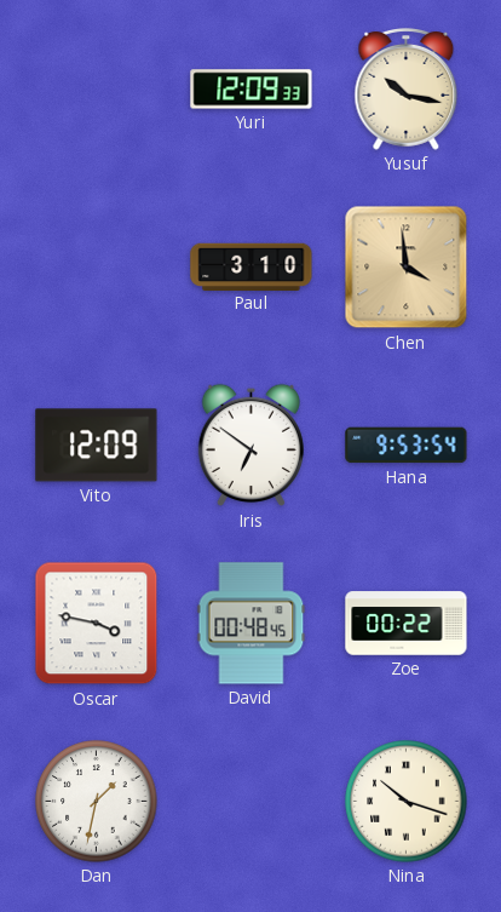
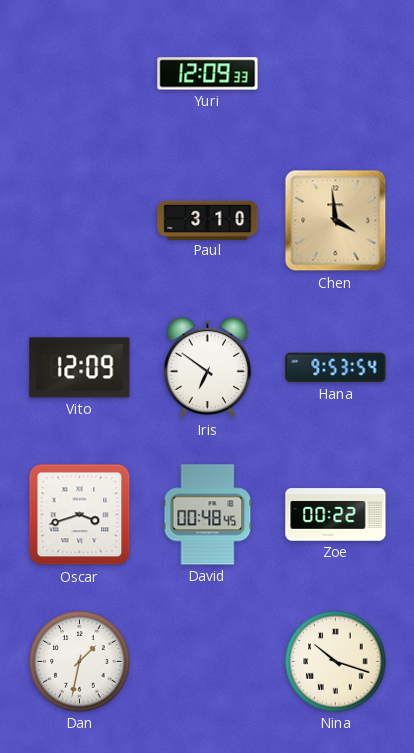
Yusuf: 10:17 -> none (407, 90)
Oscar: 3:47 -> 3:42 (80, 515)
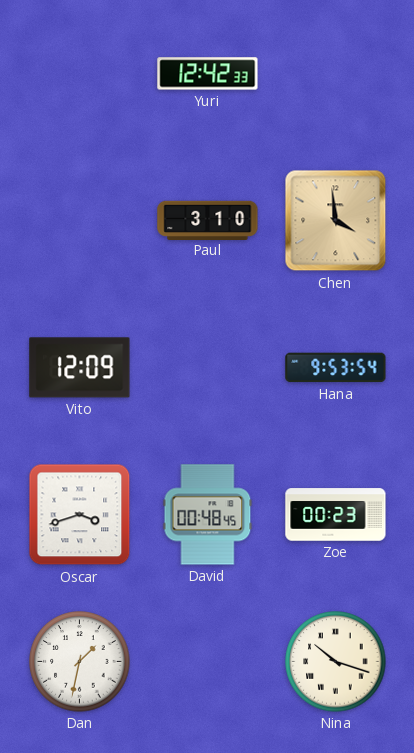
Yuri: 12:09 -> 12:42 (208, 74)
Iris: 6:51 -> none (207, 368)
Zoe: 00:22 -> 00:23 (336, 515)
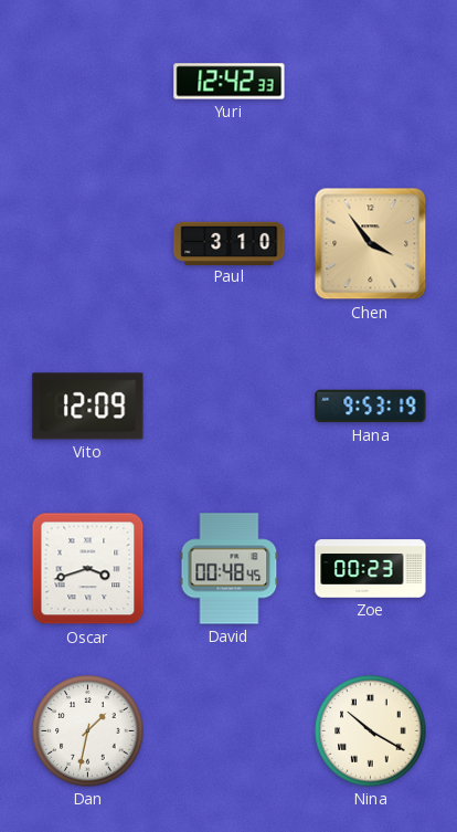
Chen: 3:59 -> 3:54 (371, 244)
Hana: 9:53:54 -> 9:53:19 (371, 407)
Nina: 10:18 -> 10:20 (371, 731)
